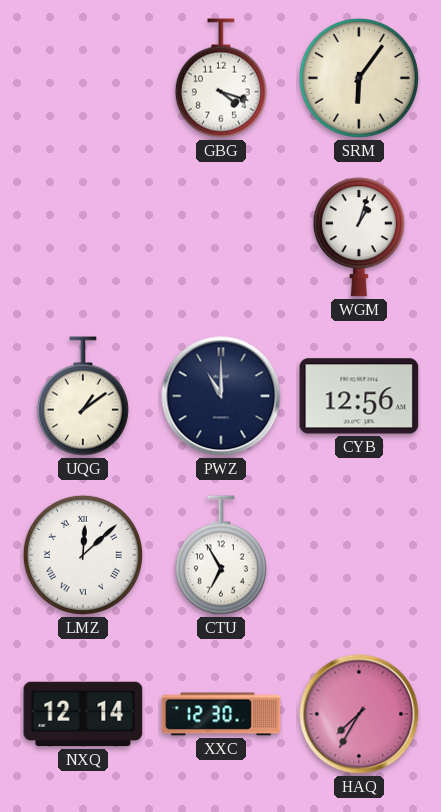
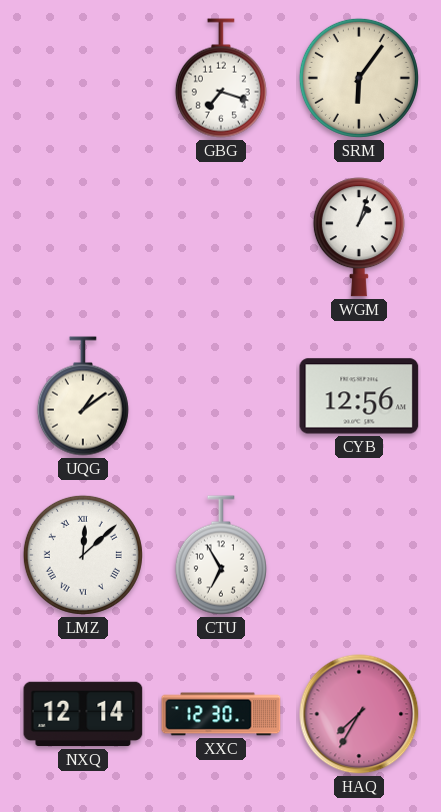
GBG: 4:18 -> 7:18 (221, 78)
PWZ: 11:00 -> none (221, 396)
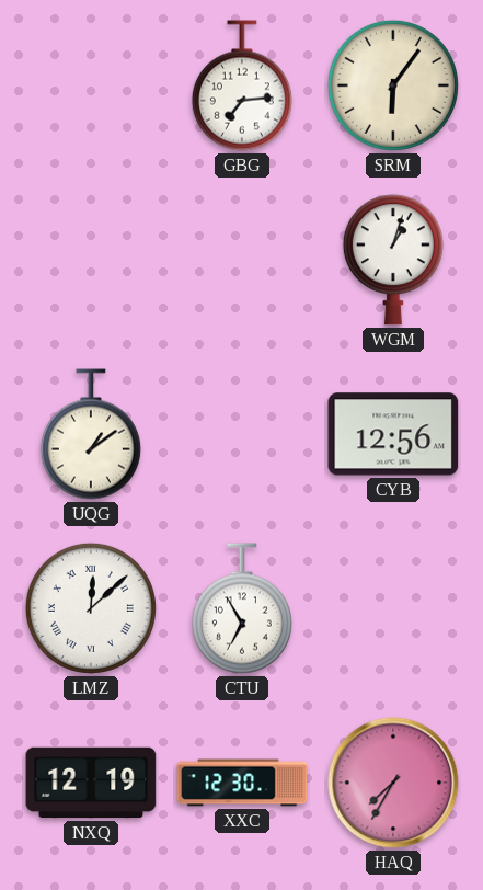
GBG: 7:18 -> 7:14 (242, 85)
NXQ: 12:14 -> 12:19 (91, 783)
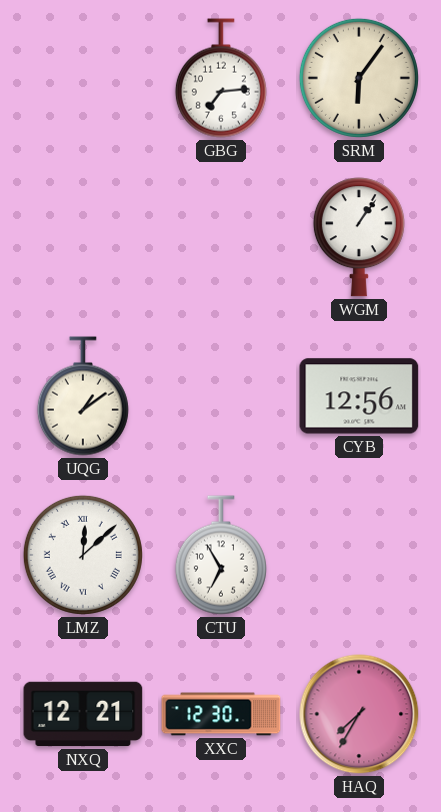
WGM: 1:03 -> 1:06 (359, 237)
NXQ: 12:19 -> 12:21 (83, 714)
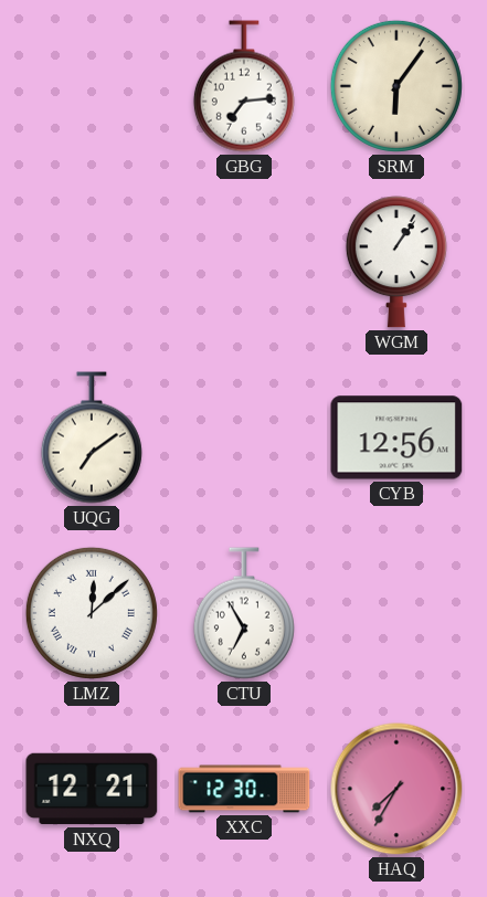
UQG: 1:09 -> 7:09 (92, 437)
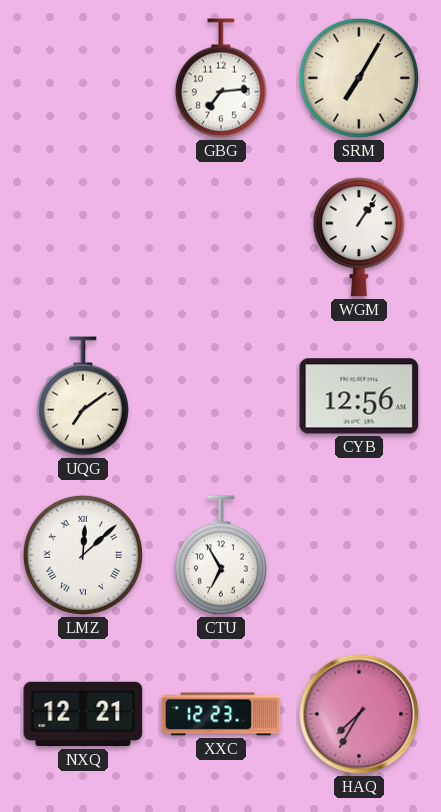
SRM: 6:06 -> 7:05 (359, 78)
XXC: 12:30 -> 12:23 (221, 714)
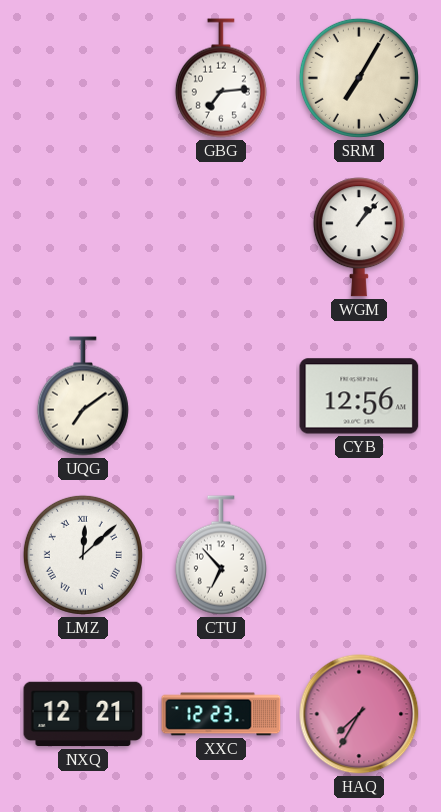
WGM: 1:06 -> 1:07 (359, 237)
CTU: 6:55 -> 6:53 (221, 555)
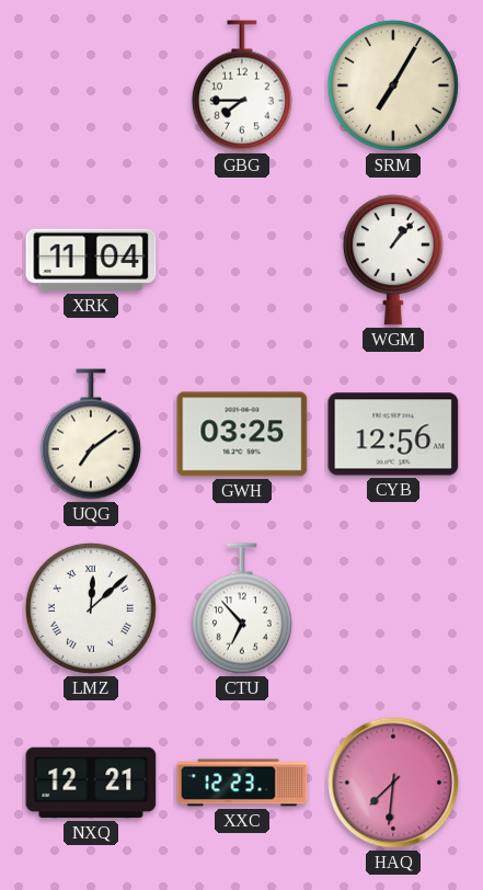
GBG: 7:14 -> 7:45 (242, 85)
XRK: none -> 11:04 (91, 260)
GWH: none -> 03:25 (242, 434)
HAQ: 7:35 -> 7:31 (393, 783)
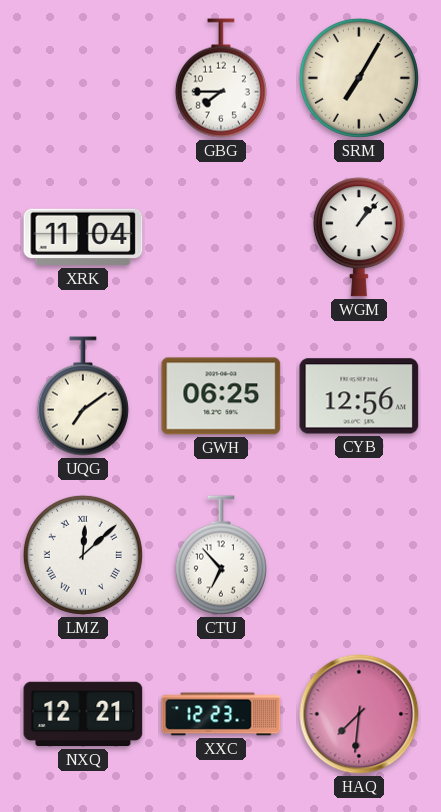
GWH: 03:25 -> 06:25 (221, 396)
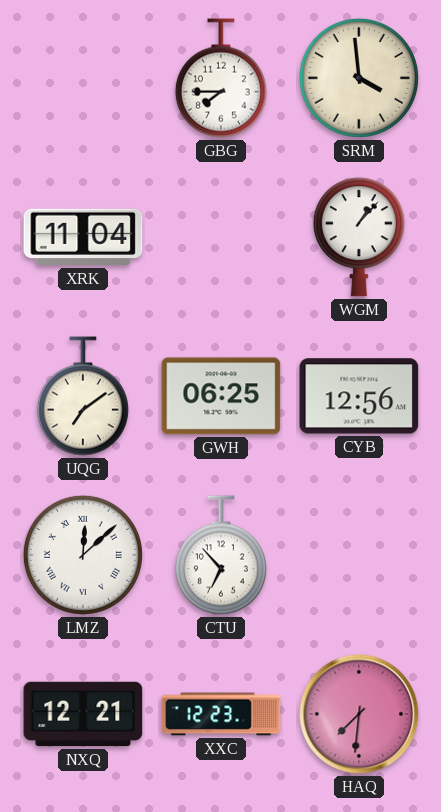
SRM: 7:05 -> 3:59 (359, 78)
